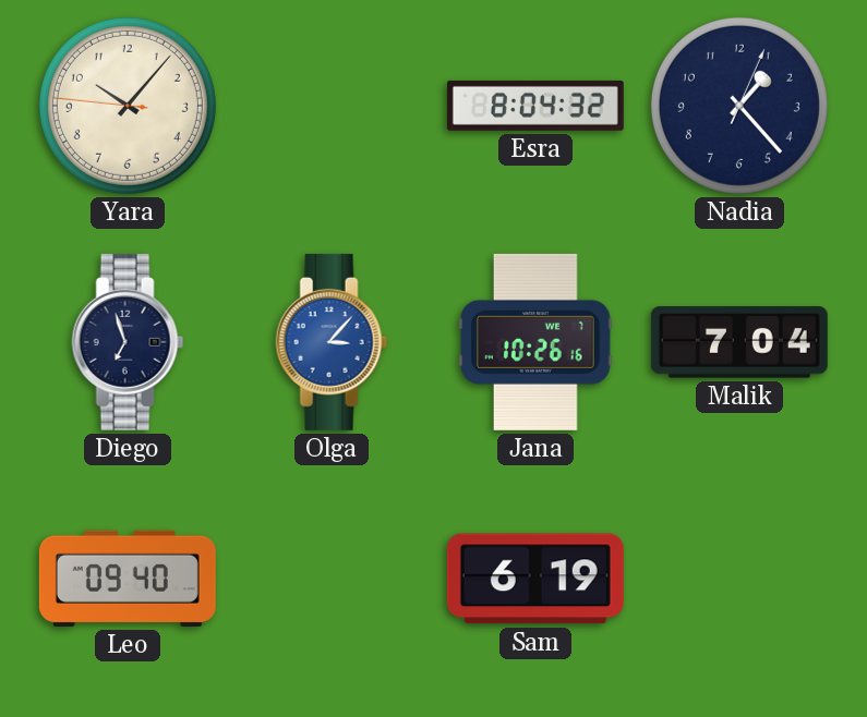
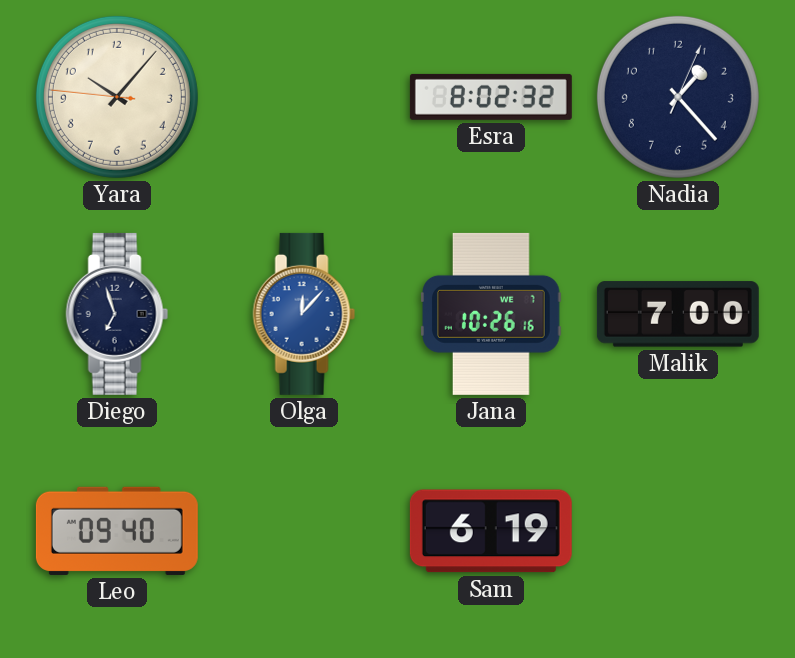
Esra: 8:04 -> 8:02 (491, 97)
Olga: 3:07 -> 12:07 (304, 314)
Malik: 7:04 -> 7:00 (678, 314)
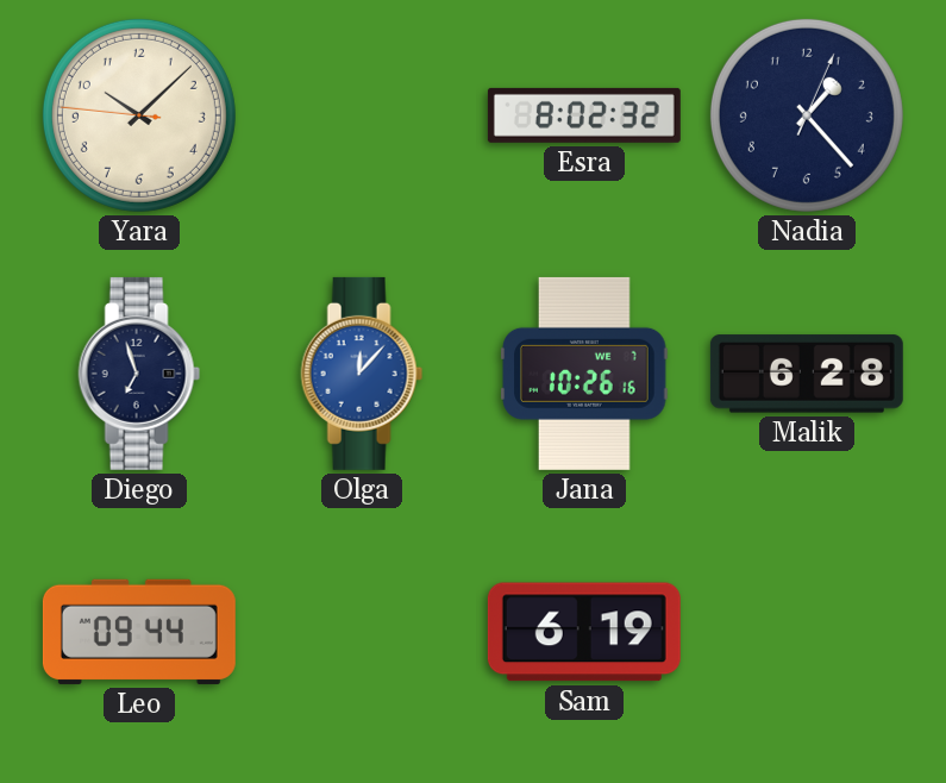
Yara: 10:06 -> 10:07 (139, 115)
Malik: 7:00 -> 6:28 (807, 374)
Leo: 09:40 -> 09:44 (139, 632)
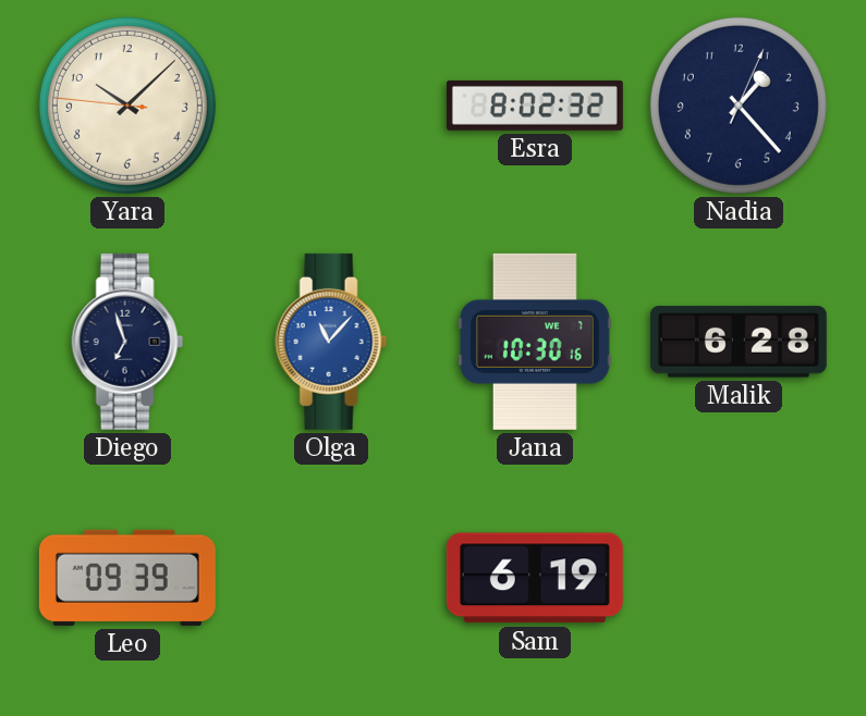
Olga: 12:07 -> 11:07 (331, 342)
Jana: 10:26 -> 10:30 (535, 342)
Leo: 09:44 -> 09:39 (127, 578)
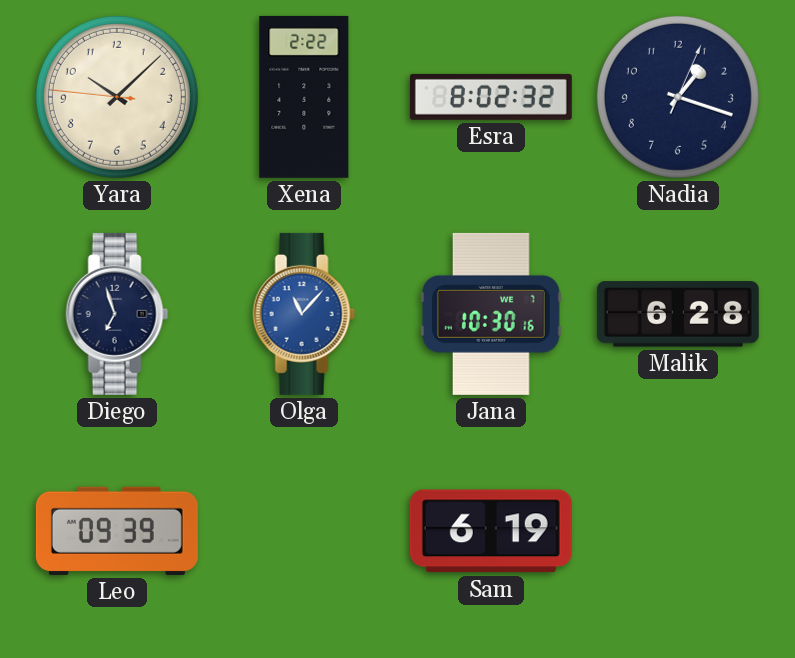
Xena: none -> 2:22 (304, 97)
Nadia: 1:23 -> 1:18 (678, 97)
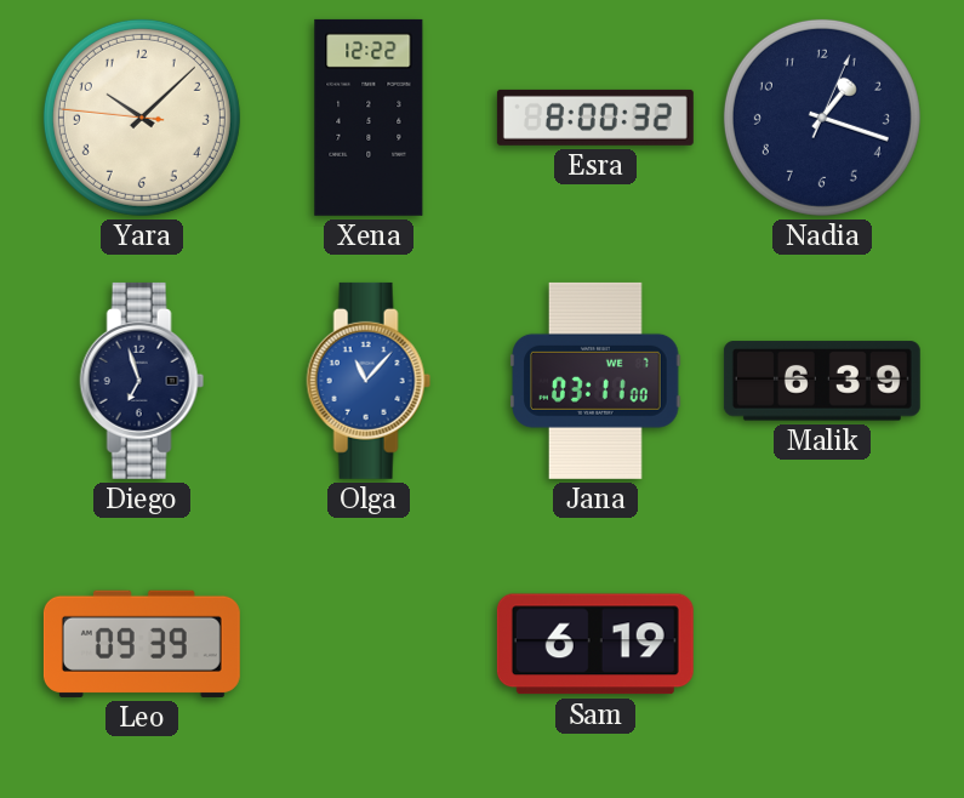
Xena: 2:22 -> 12:22 (369, 118)
Esra: 8:02 -> 8:00 (595, 118)
Jana: 10:30 -> 03:11 (595, 381)
Malik: 6:28 -> 6:39 (822, 381)
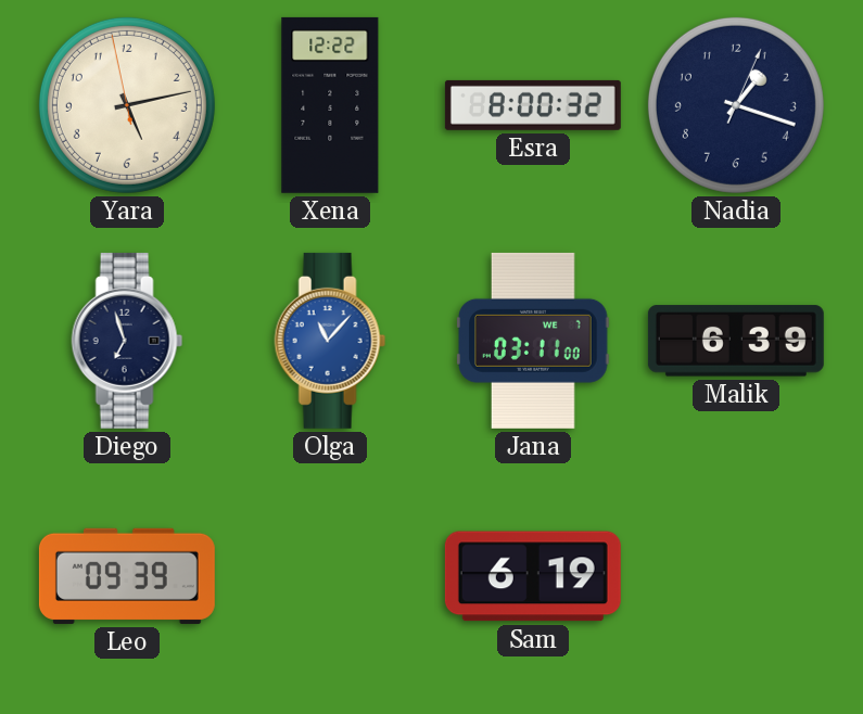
Yara: 10:07 -> 5:12 (127, 105)
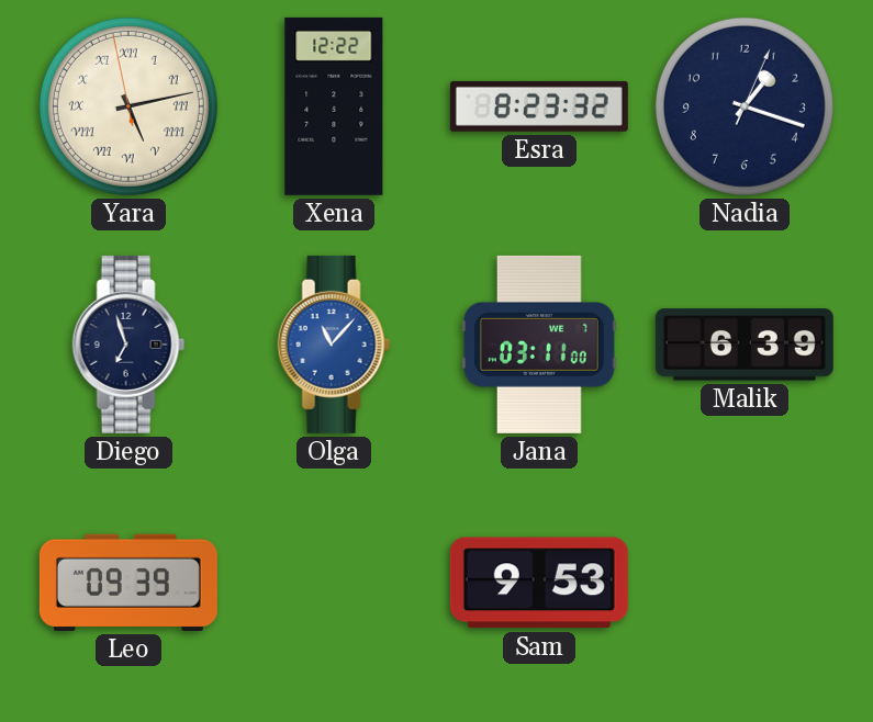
Yara numerals: Arabic -> Roman (128, 106)
Esra: 8:00 -> 8:23 (539, 106)
Sam: 6:19 -> 9:53 (539, 583)
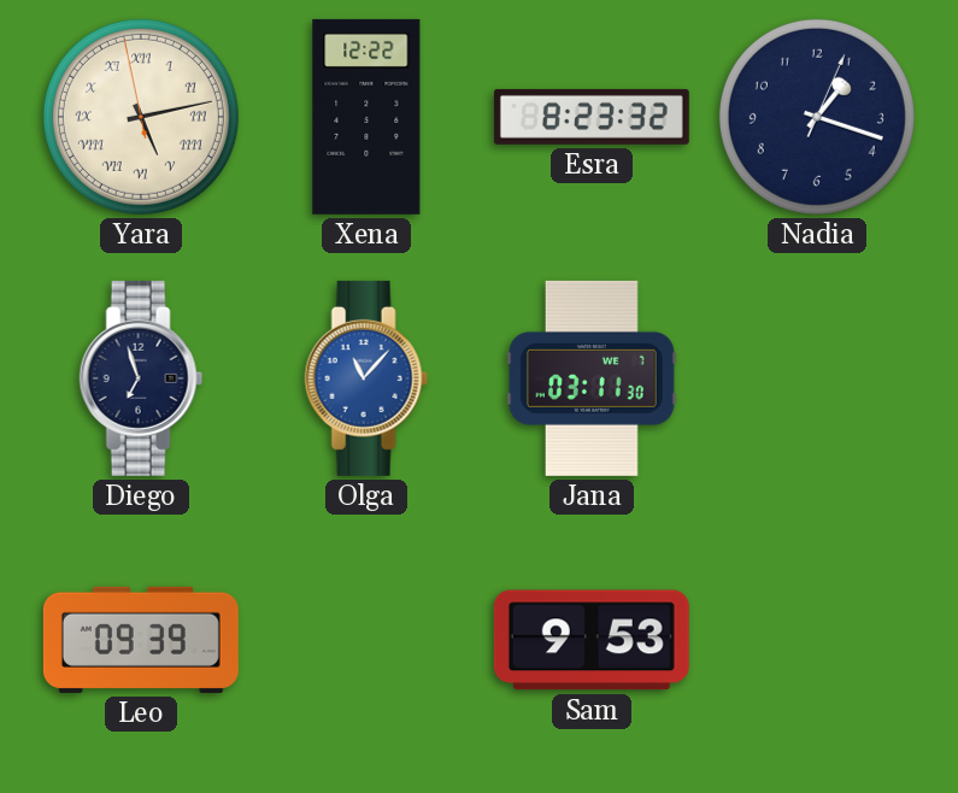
Jana: 03:11:00 -> 03:11:30 (592, 378)
Malik: 6:39 -> none (745, 345)
